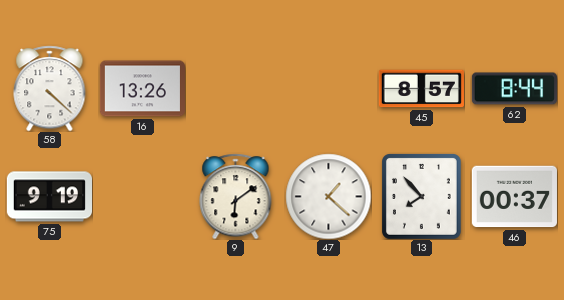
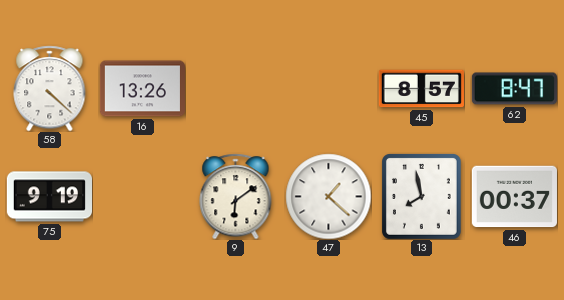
62: 8:44 -> 8:47 (514, 89)
13: 7:53 -> 7:58 (421, 197)
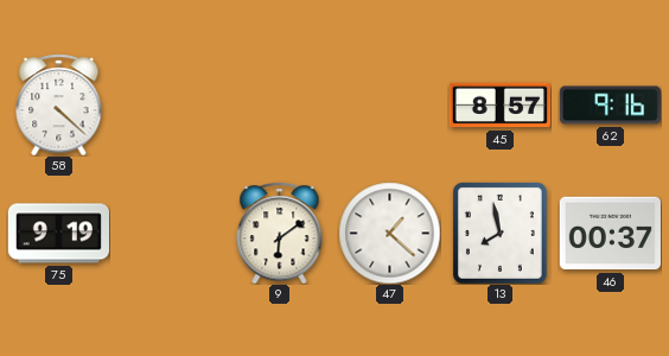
16: 13:26 -> none (142, 89)
62: 8:47 -> 9:16 (610, 106)
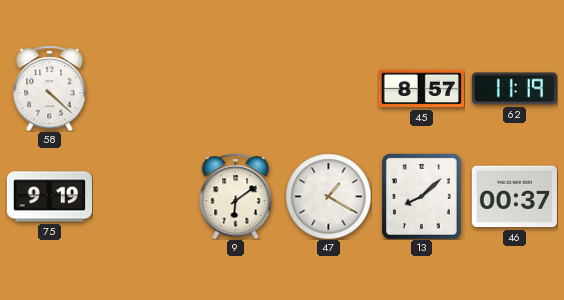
62: 9:16 -> 11:19 (514, 89)
47: 1:22 -> 1:20 (328, 196)
13: 7:58 -> 8:08 (421, 197)
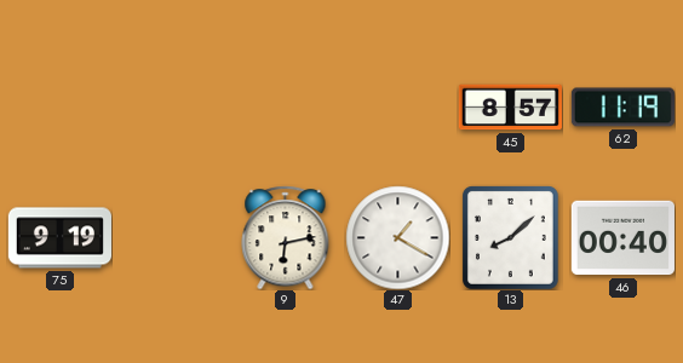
58: 4:22 -> none (50, 88)
9: 6:09 -> 6:13 (286, 237)
46: 00:37 -> 00:40 (622, 238)
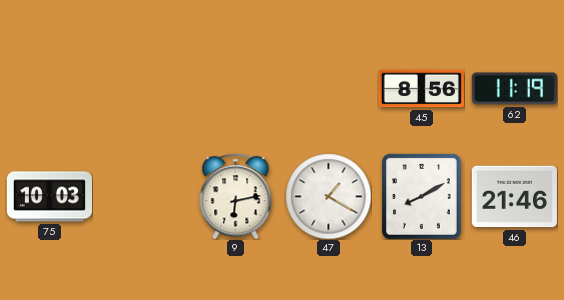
45: 8:57 -> 8:56 (421, 89)
75: 9:19 -> 10:03 (49, 197)
13: 8:08 -> 8:10 (421, 197)
46: 00:40 -> 21:46 (514, 197)
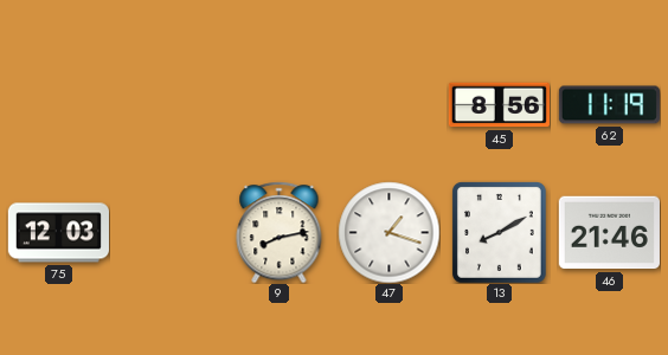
75: 10:03 -> 12:03 (58, 233)
9: 6:13 -> 8:13 (280, 232)
47: 1:20 -> 1:18 (388, 232)
